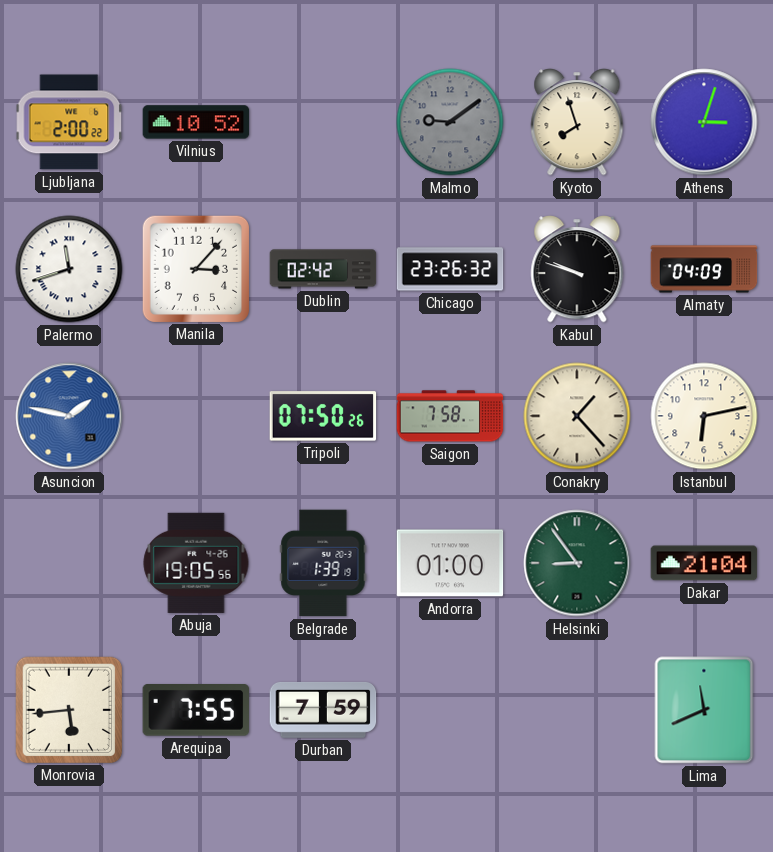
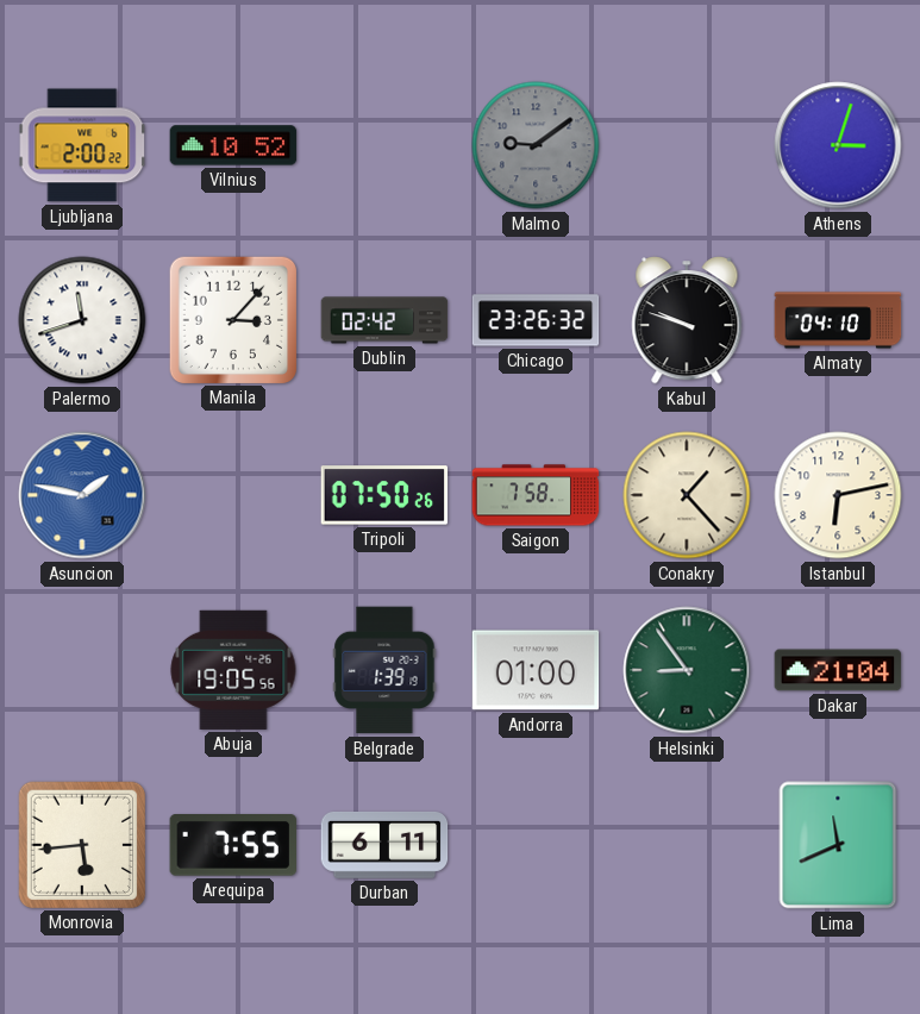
Kyoto: 7:57 -> none (577, 122)
Almaty: 04:09 -> 04:10 (838, 320)
Durban: 7:59 -> 6:11 (384, 845)
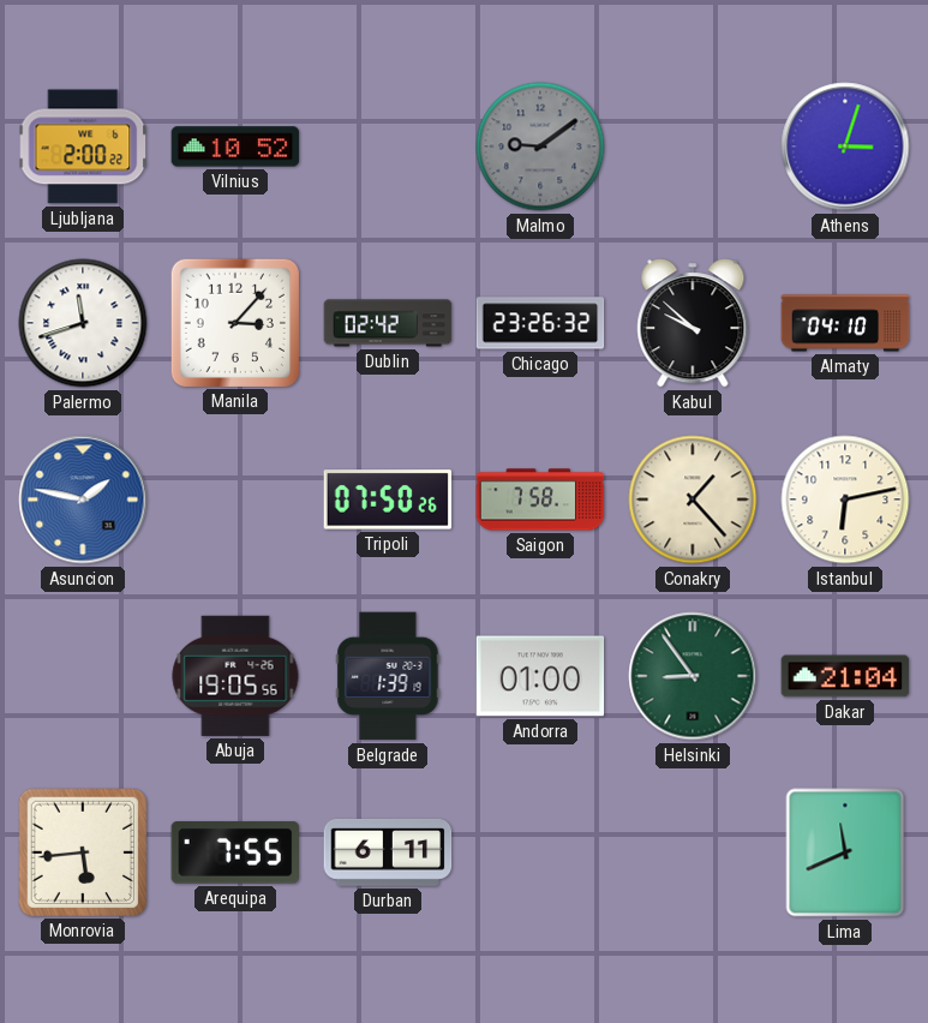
Kabul: 9:48 -> 9:52 (693, 323)
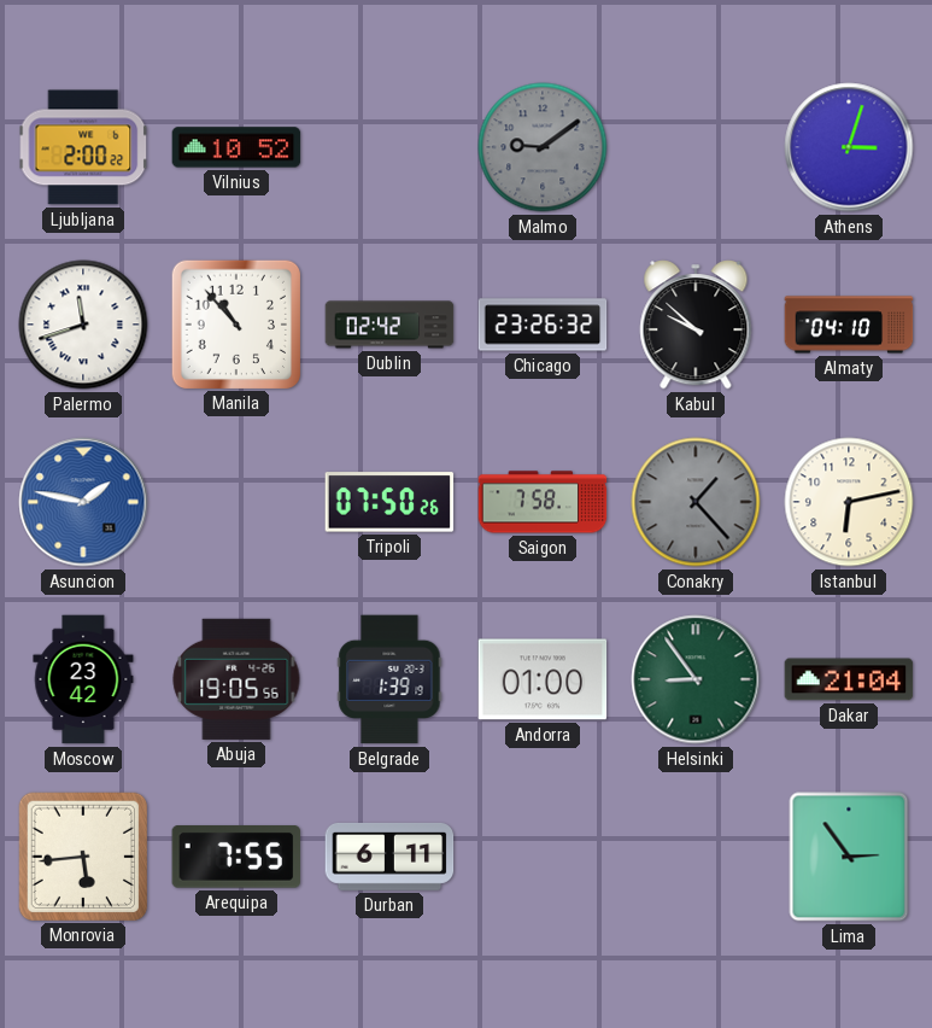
Manila: 3:07 -> 10:53 (235, 323)
Conakry dial: cream -> grey (696, 502)
Moscow: none -> 23:42 (83, 679)
Lima: 11:41 -> 2:54 (849, 857)
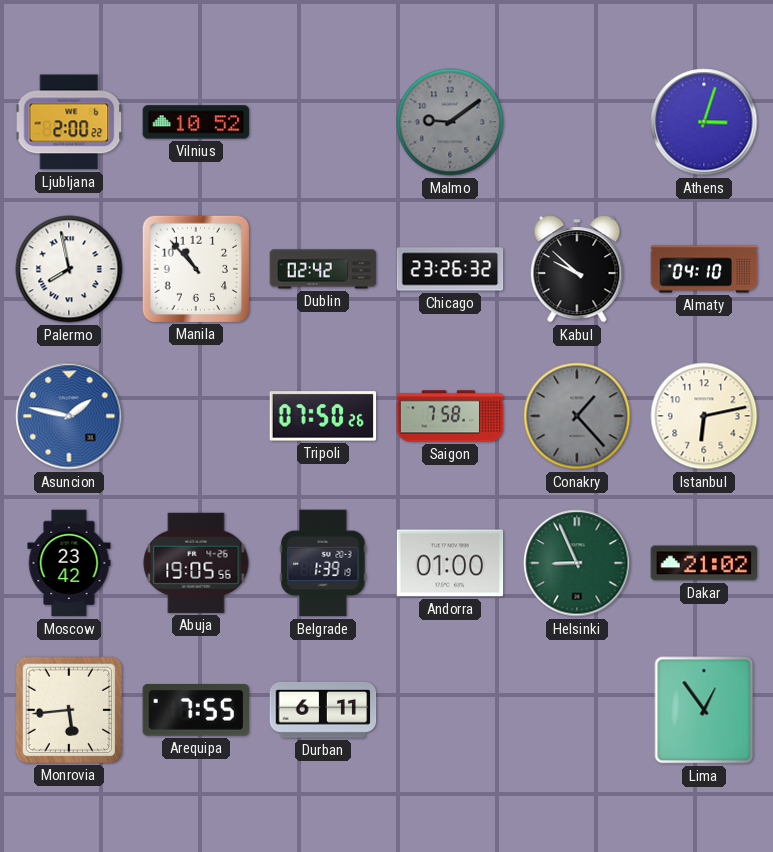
Palermo: 11:42 -> 7:58 (69, 269)
Helsinki: 8:54 -> 8:56 (577, 563)
Dakar: 21:04 -> 21:02 (704, 563)
Lima: 2:54 -> 12:54 (704, 710)
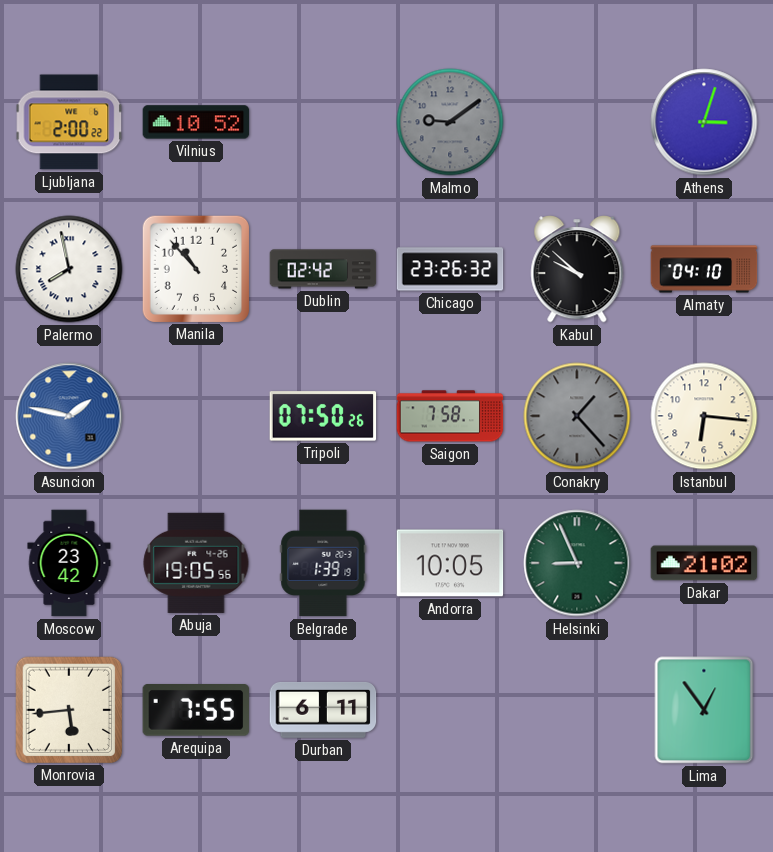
Istanbul: 6:13 -> 6:16 (704, 416)
Andorra: 01:00 -> 10:05 (450, 563)
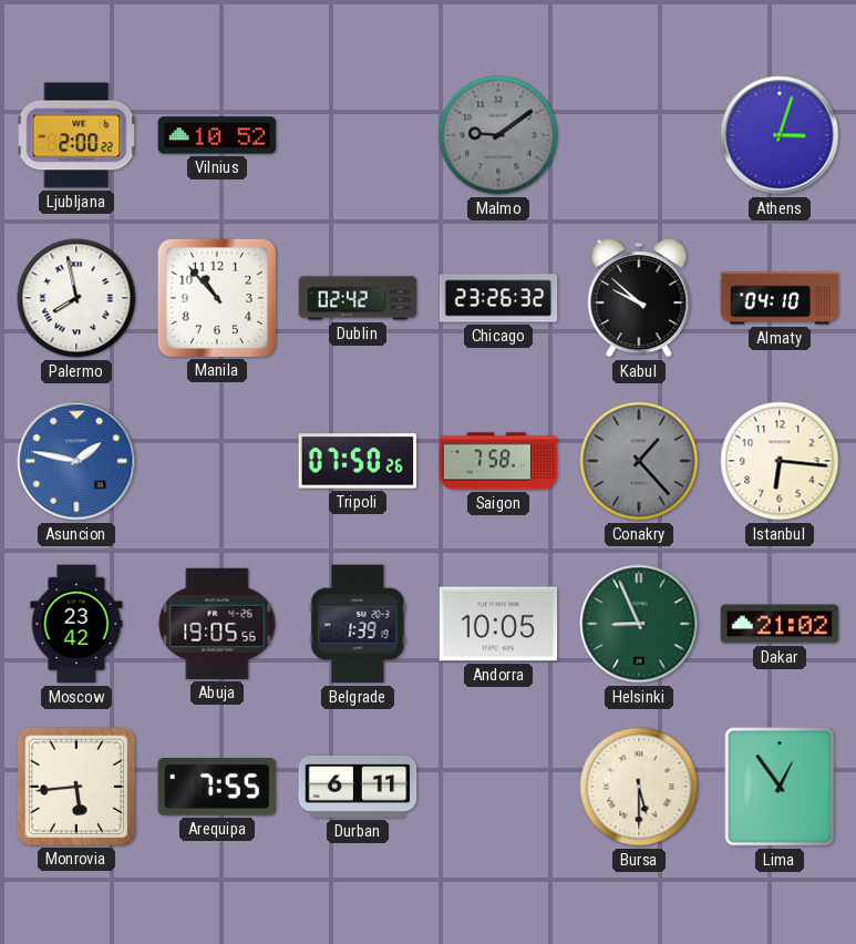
Bursa: none -> 5:30 (639, 787)
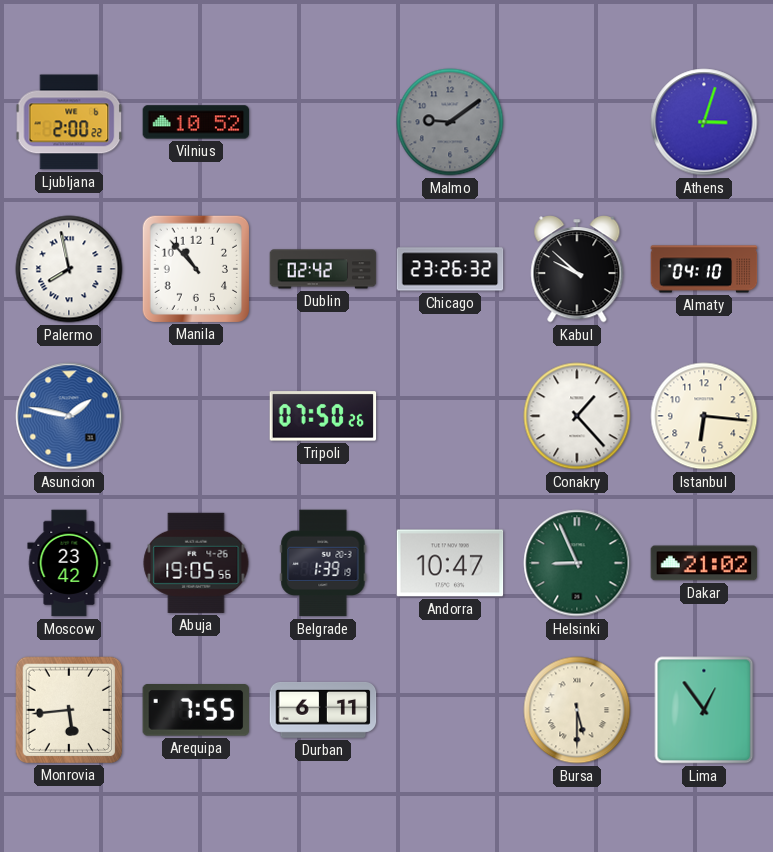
Saigon: 7:58 -> none (498, 461)
Conakry dial: grey -> white (577, 416)
Andorra: 10:05 -> 10:47 (450, 563)
